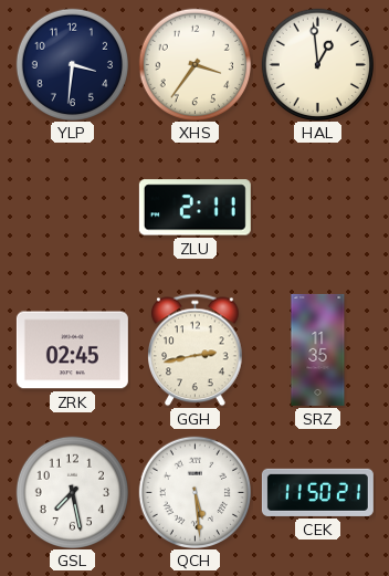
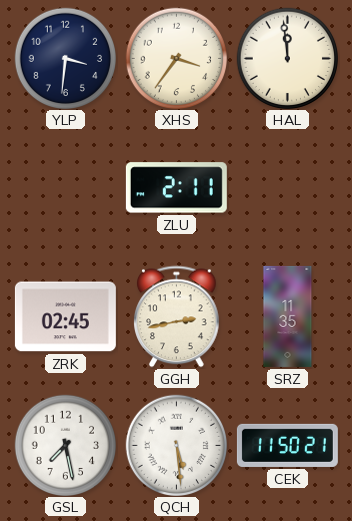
HAL: 12:59 -> 11:59 (287, 58)
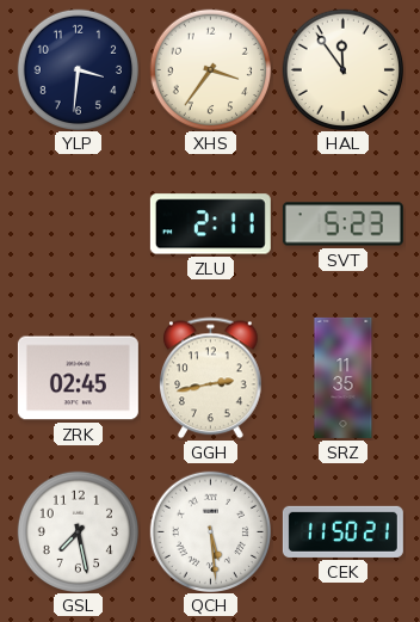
HAL: 11:59 -> 11:54 (342, 69)
SVT: none -> 5:23 (342, 224)
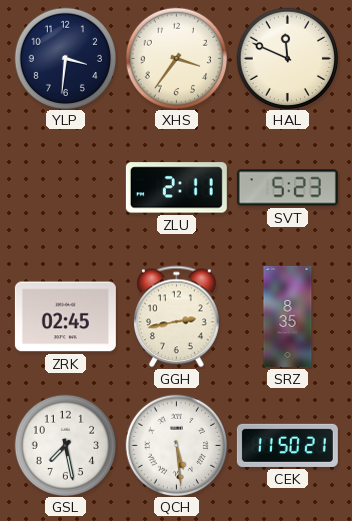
HAL: 11:54 -> 11:49 (287, 58)
SRZ: 11:35 -> 8:35 (288, 316)
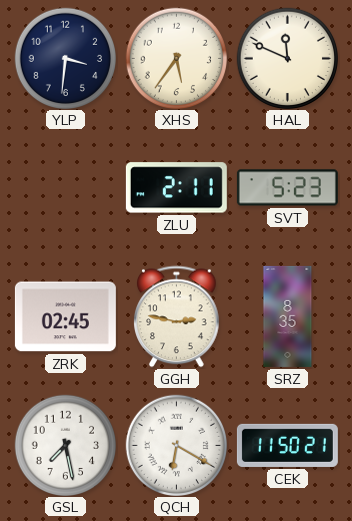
XHS: 3:36 -> 5:36 (176, 58)
GGH: 2:43 -> 2:47 (177, 317)
QCH: 5:29 -> 6:20 (176, 445)
